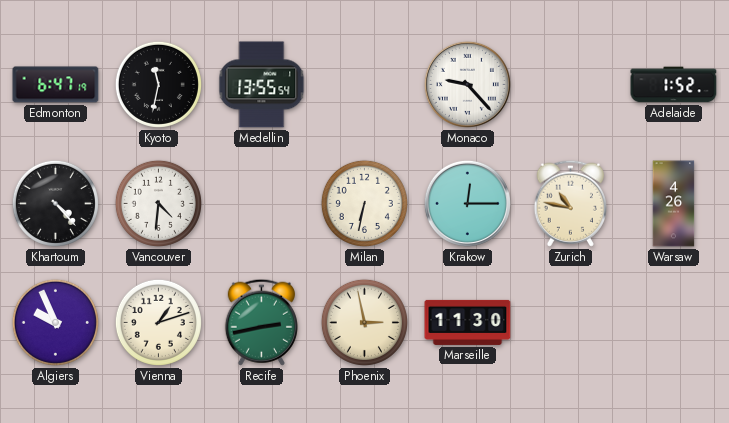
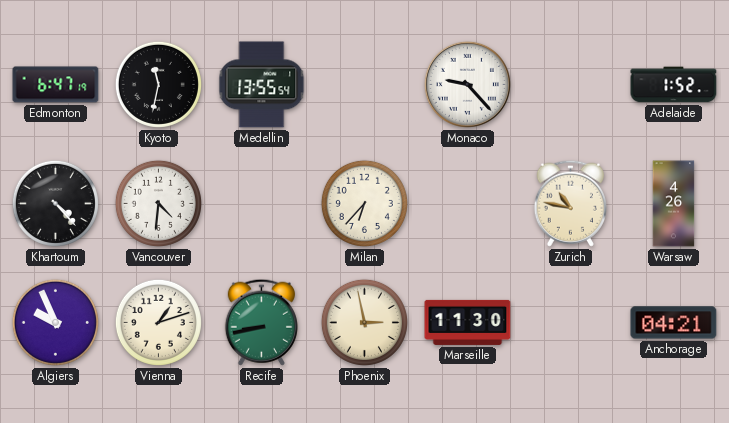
Milan: 6:32 -> 6:37 (364, 203)
Krakow: 12:15 -> none (467, 203)
Recife: 2:43 -> 8:43 (261, 322)
Anchorage: none -> 04:21 (674, 323)
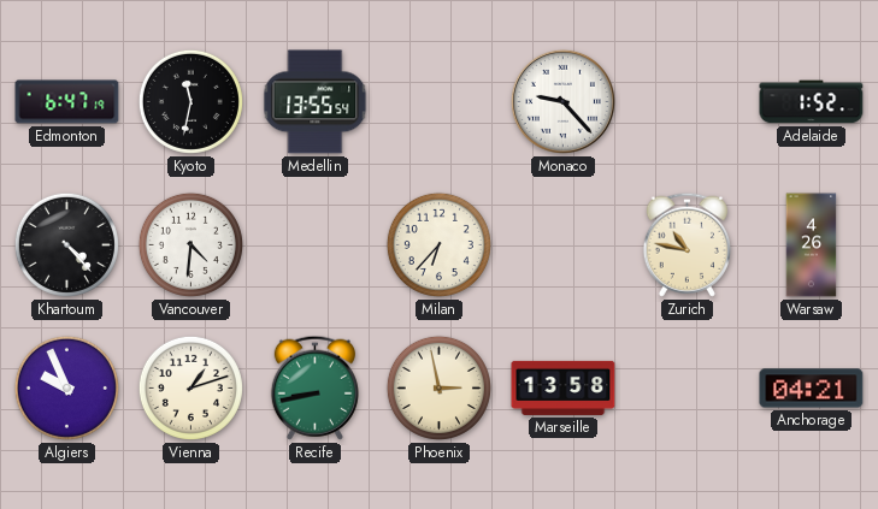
Marseille: 11:30 -> 13:58 (564, 387)
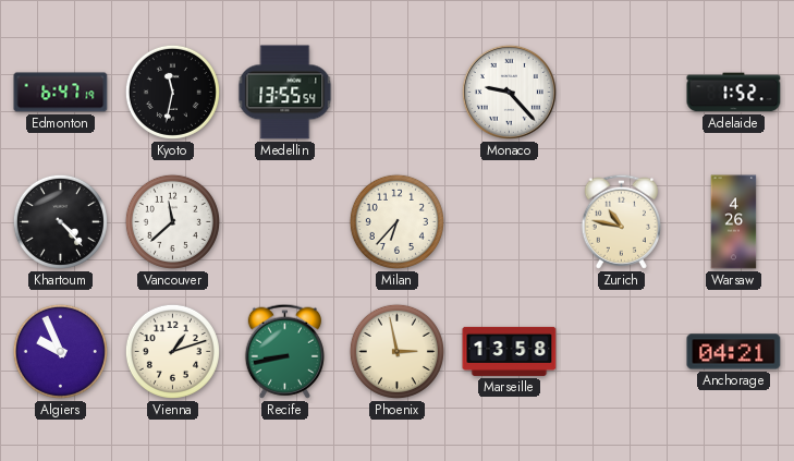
Vancouver: 4:31 -> 11:38 (172, 221)
